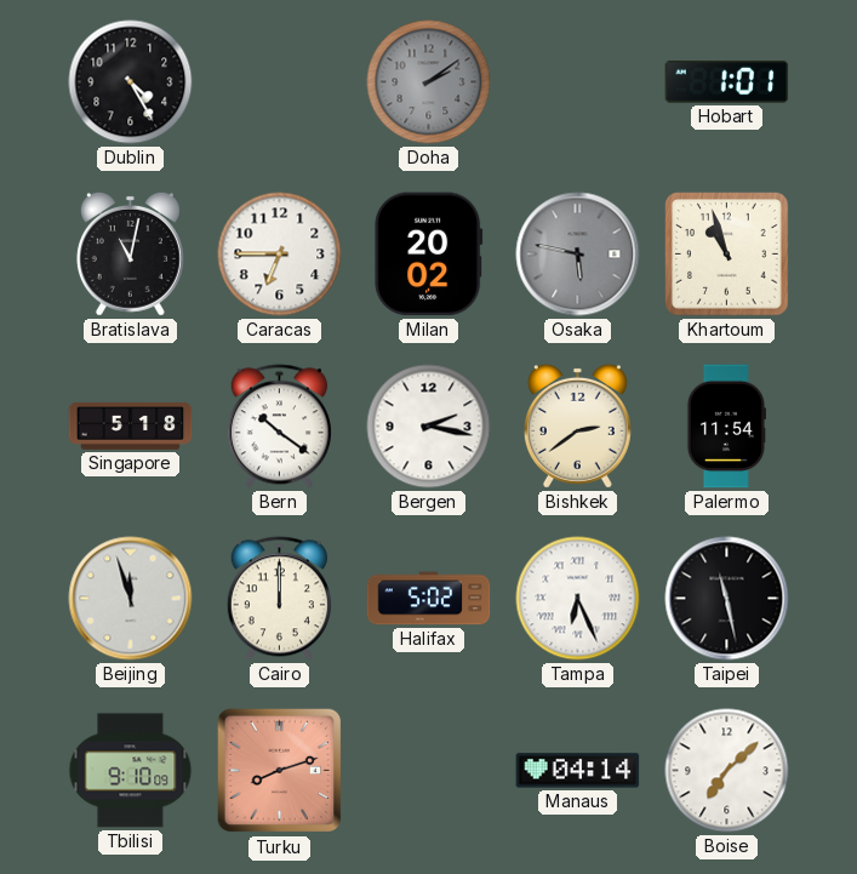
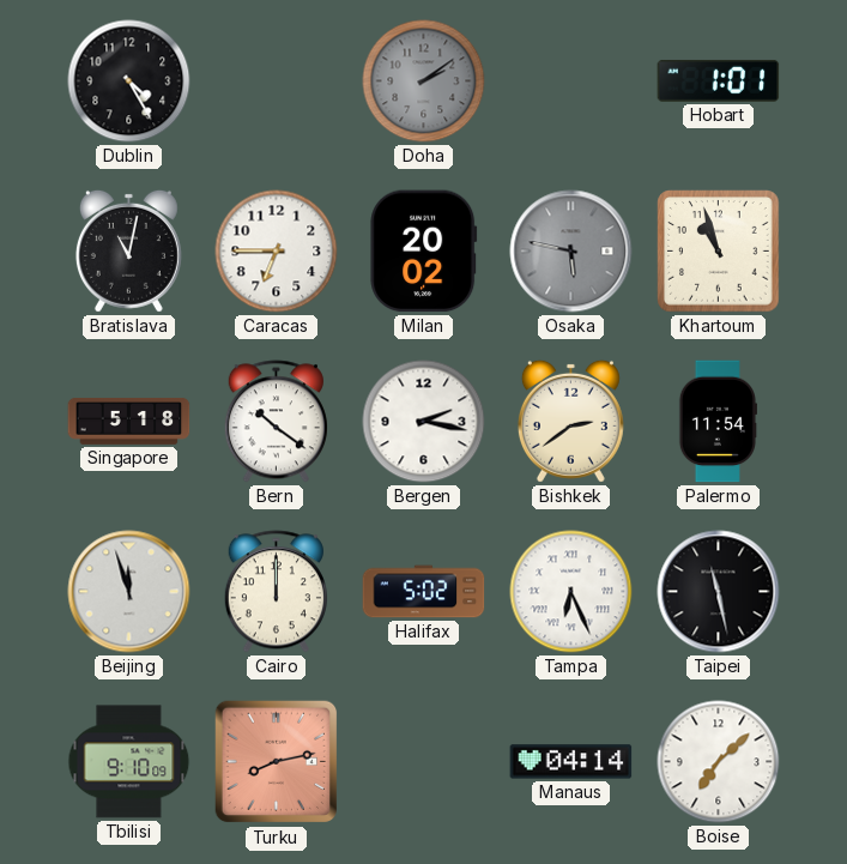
Turku: 8:12 -> 8:13 (277, 762)
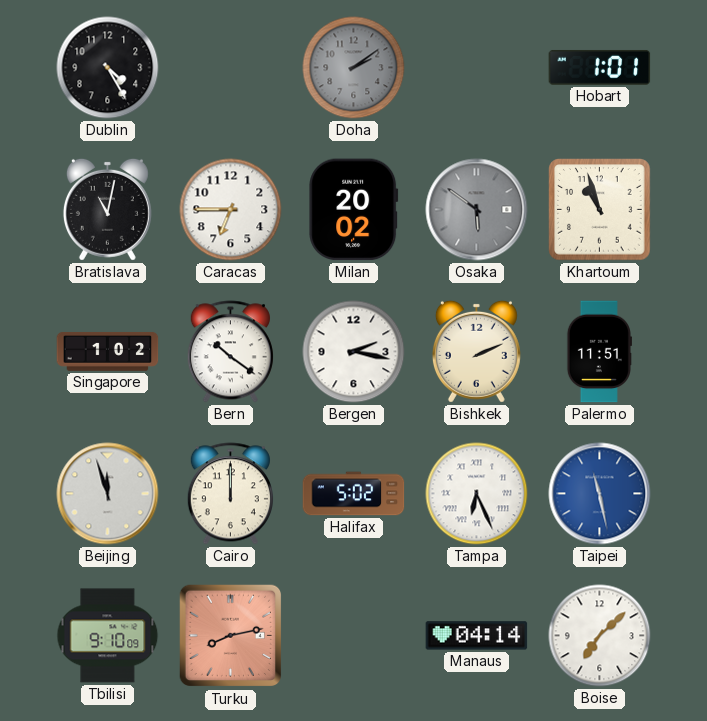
Osaka: 5:47 -> 5:51 (477, 210)
Singapore: 5:18 -> 1:02 (108, 351)
Bishkek: 2:39 -> 2:11 (476, 351)
Palermo: 11:54 -> 11:51 (599, 352)
Taipei dial: black -> blue (600, 494)
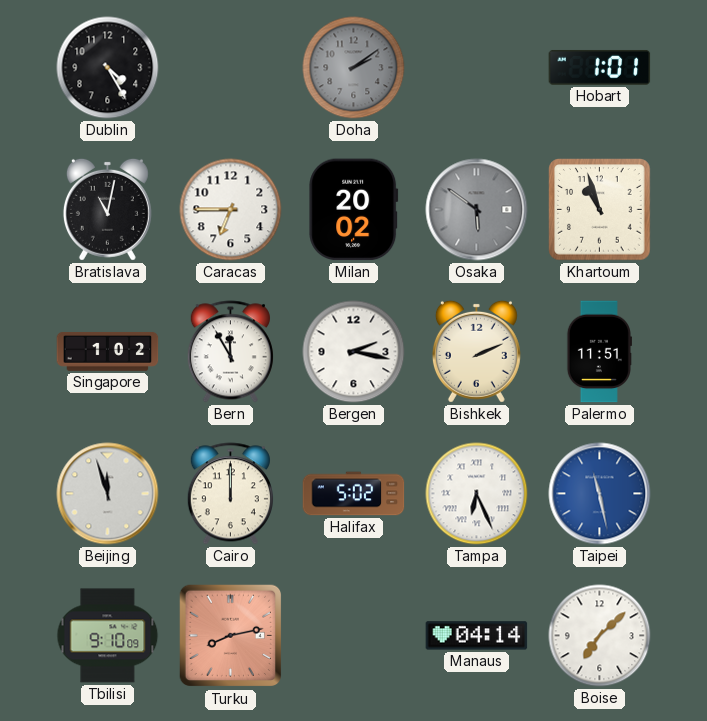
Bern: 10:21 -> 11:55 (230, 352)
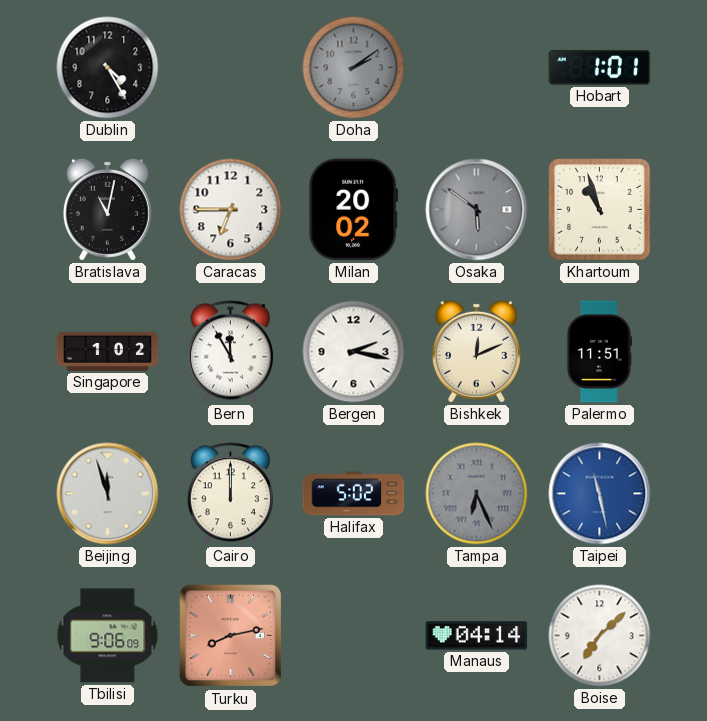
Bishkek: 2:11 -> 12:11 (476, 351)
Tampa dial: white -> grey (477, 494)
Tbilisi: 9:10 -> 9:06 (108, 636)
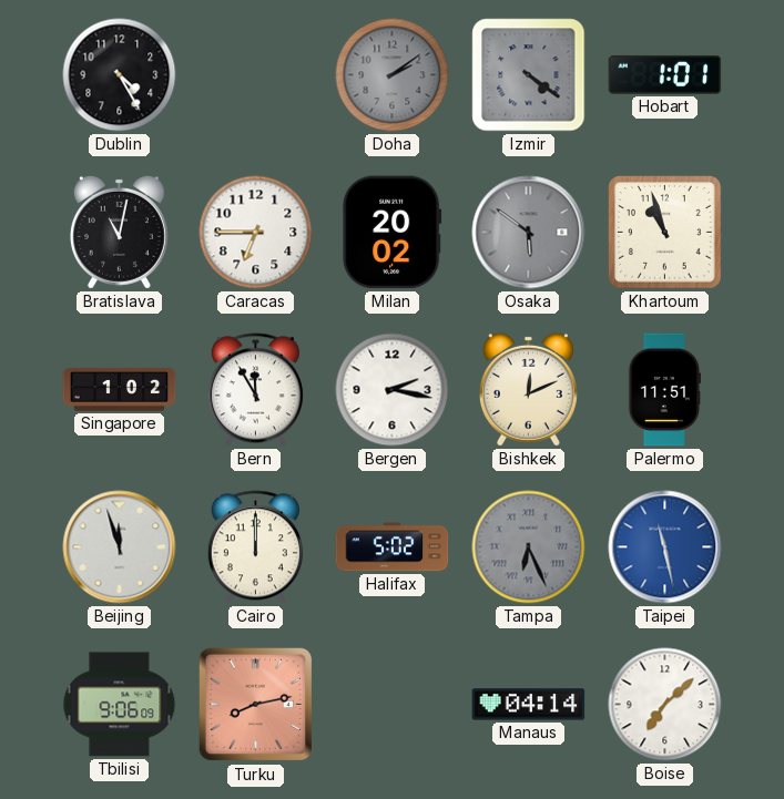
Izmir: none -> 4:21 (529, 75)
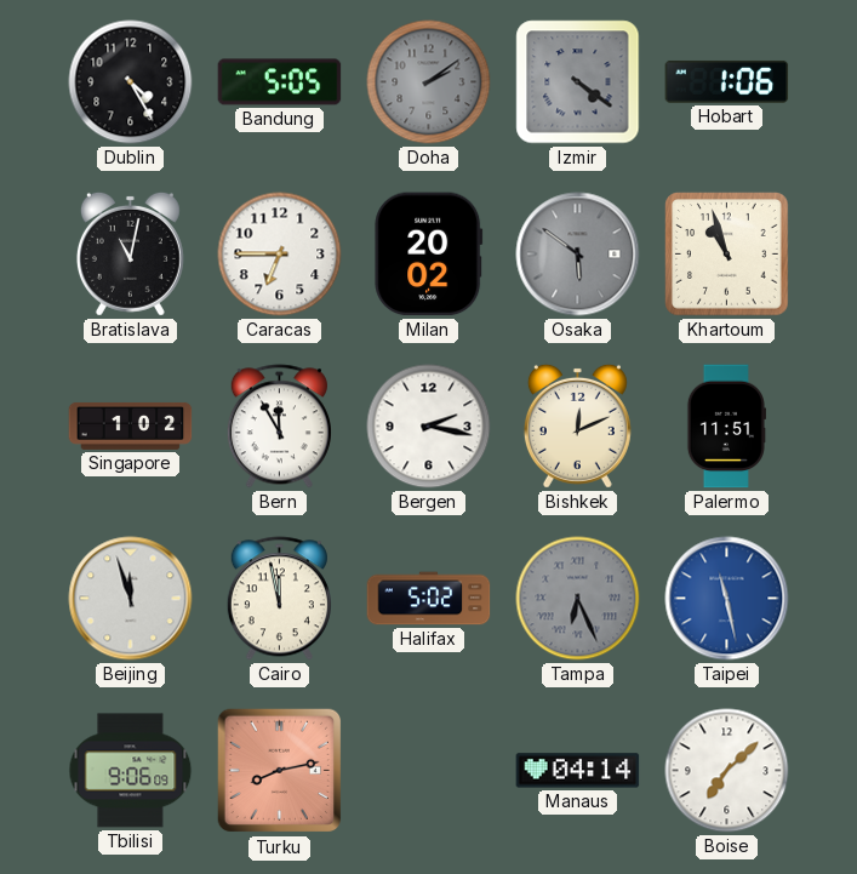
Bandung: none -> 5:05 (280, 82)
Hobart: 1:01 -> 1:06 (727, 81)
Cairo: 12:00 -> 11:58 (279, 599)
